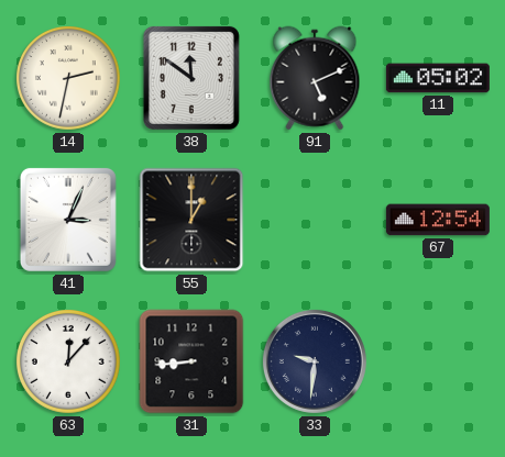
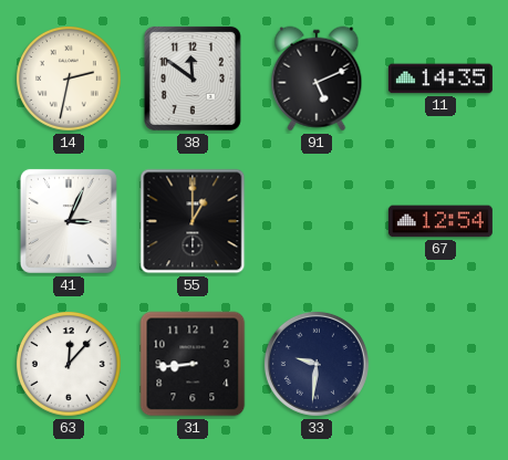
11: 05:02 -> 14:35 (440, 79)
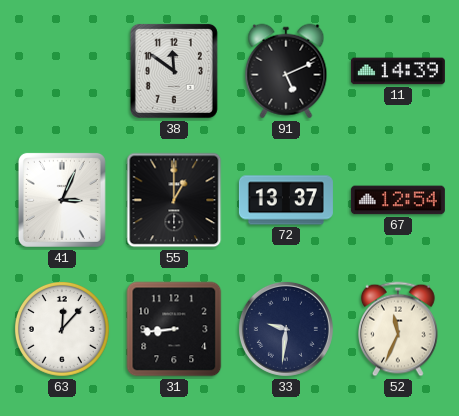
14: 2:32 -> none (70, 80)
11: 14:35 -> 14:39 (398, 71)
72: none -> 13:37 (286, 200)
52: none -> 11:34 (399, 329)
